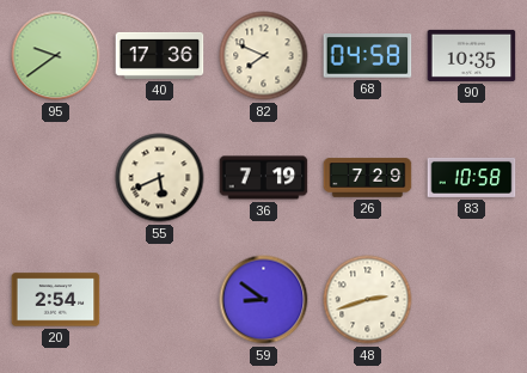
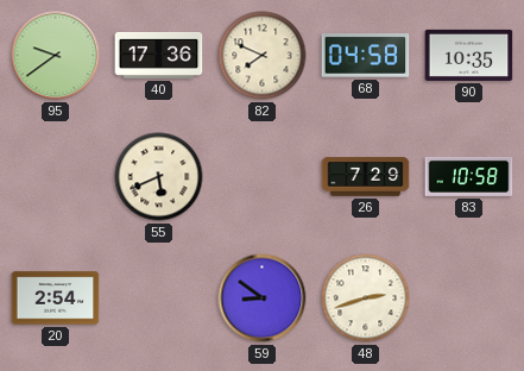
36: 7:19 -> none (264, 178)
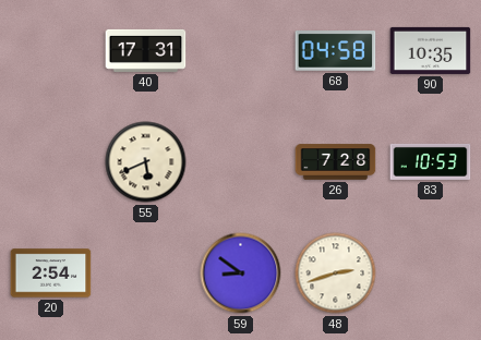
95: 9:39 -> none (56, 56)
40: 17:36 -> 17:31 (146, 50)
82: 7:49 -> none (263, 56)
26: 7:29 -> 7:28 (336, 162)
83: 10:58 -> 10:53 (431, 161)
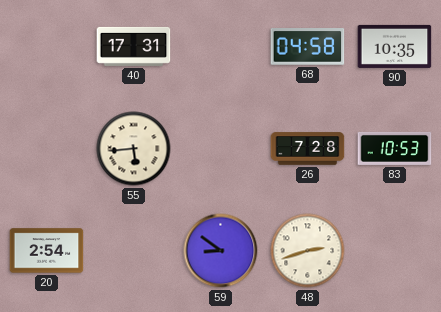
55: 5:41 -> 5:44 (134, 149)
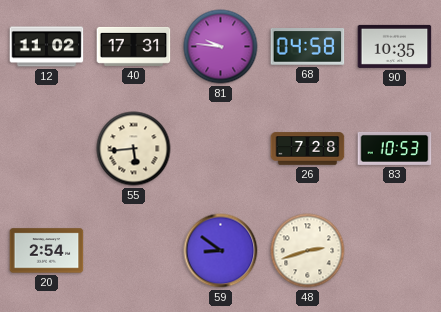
12: none -> 11:02 (47, 47)
81: none -> 9:46 (221, 47)
